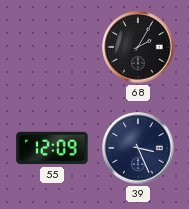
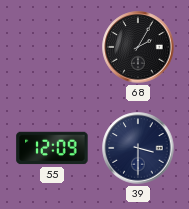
39: 3:26 -> 3:30 (138, 148)
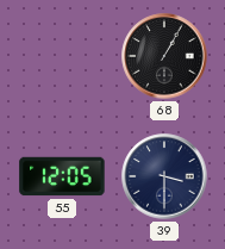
68: 2:05 -> 1:05 (164, 56)
55: 12:09 -> 12:05 (62, 176)
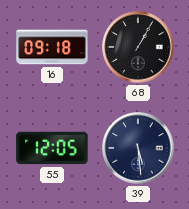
16: none -> 09:18 (52, 47)
39: 3:30 -> 5:29 (138, 148)
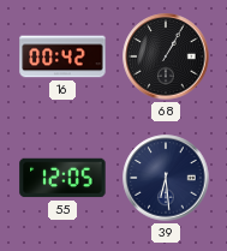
16: 09:18 -> 00:42 (62, 56)
39: 5:29 -> 6:29 (166, 178)
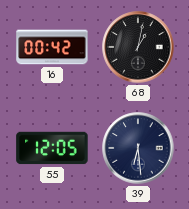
68: 1:05 -> 1:02 (138, 47)
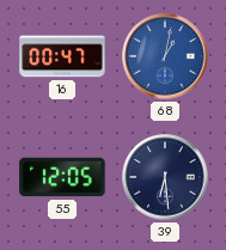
16: 00:42 -> 00:47 (62, 56)
68 dial: black -> blue (165, 56)
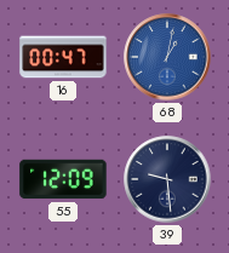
55: 12:05 -> 12:09 (63, 179)
39: 6:29 -> 9:29 (167, 179)
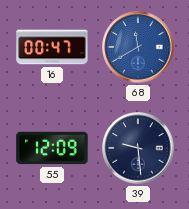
68: 1:02 -> 11:40 (138, 47)
